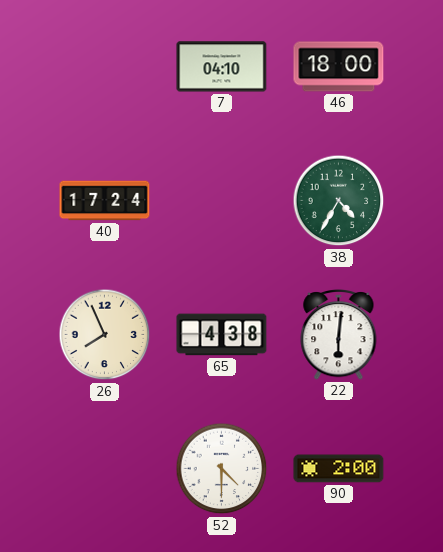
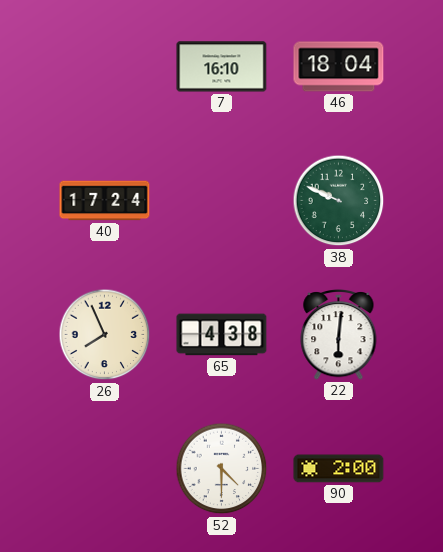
7: 04:10 -> 16:10 (222, 67)
46: 18:00 -> 18:04 (339, 67)
38: 4:35 -> 9:49 (339, 201)
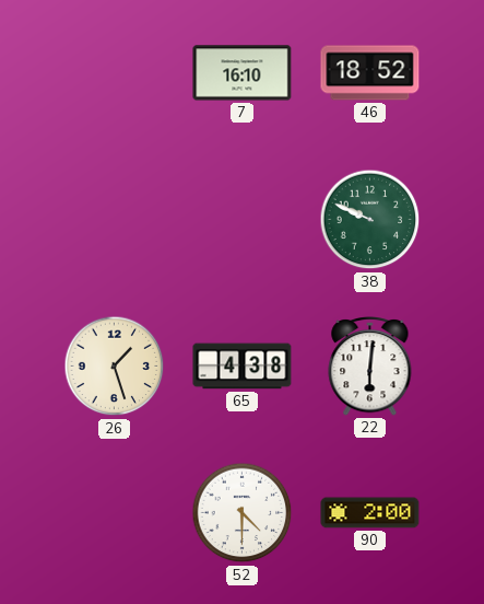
46: 18:04 -> 18:52 (370, 73)
40: 17:24 -> none (105, 201)
26: 7:56 -> 1:27 (115, 367)
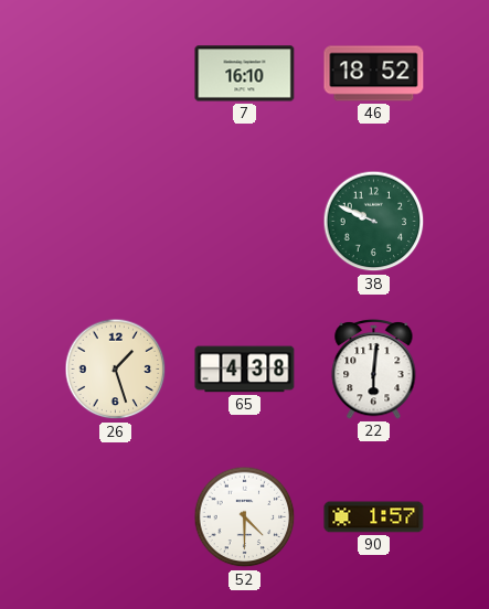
90: 2:00 -> 1:57 (374, 517)
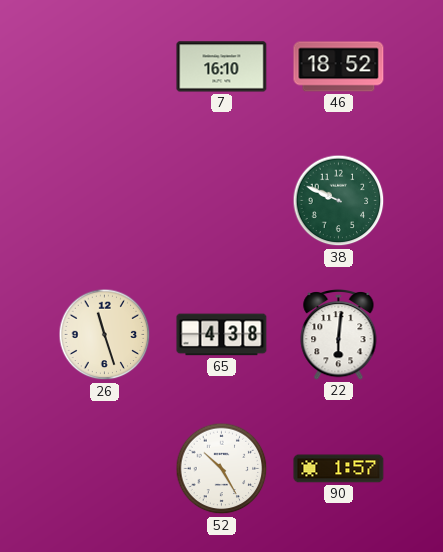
26: 1:27 -> 11:27 (105, 335)
52: 4:30 -> 10:25 (222, 469)
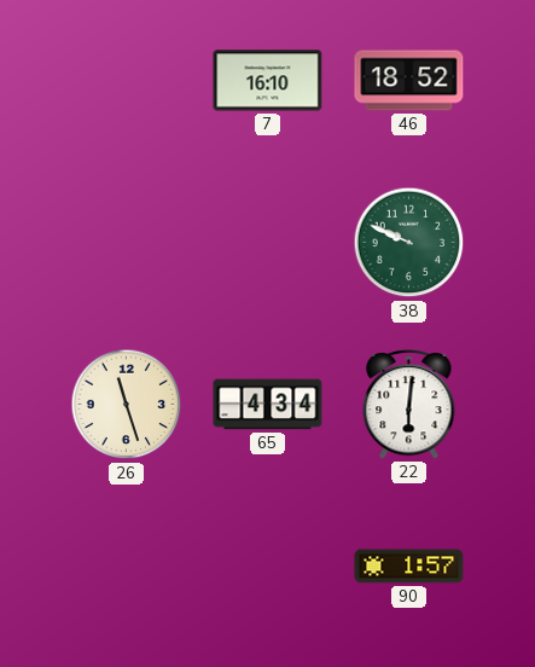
65: 4:38 -> 4:34 (268, 405)
52: 10:25 -> none (222, 469)
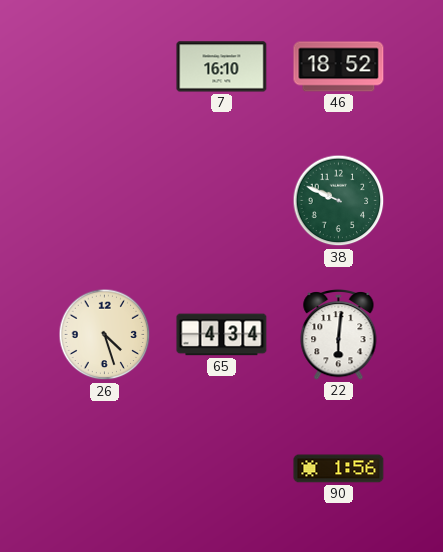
26: 11:27 -> 4:27 (105, 335)
90: 1:57 -> 1:56 (339, 469)
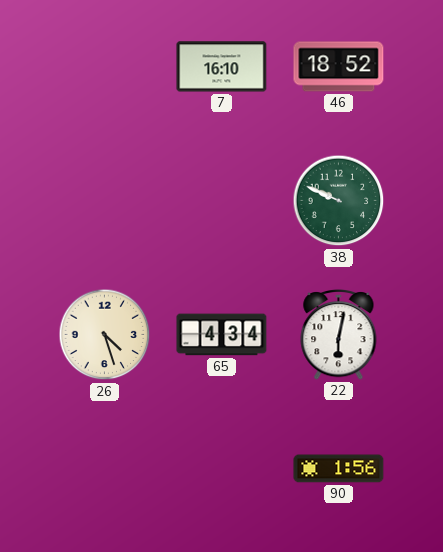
22: 6:01 -> 6:02 (339, 334)
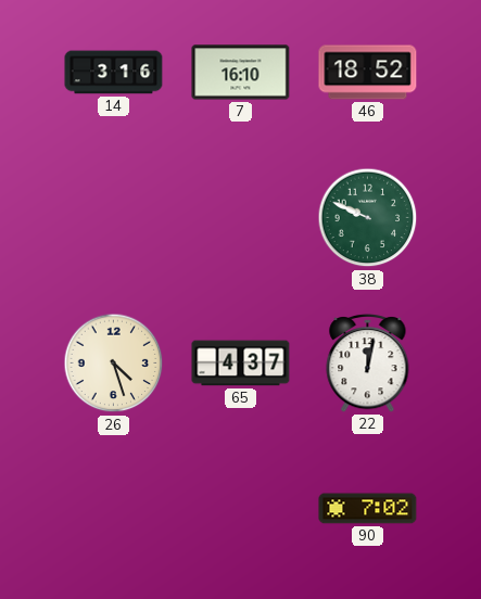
14: none -> 3:16 (114, 73)
65: 4:34 -> 4:37 (241, 364)
22: 6:02 -> 12:02 (368, 362)
90: 1:56 -> 7:02 (368, 509)
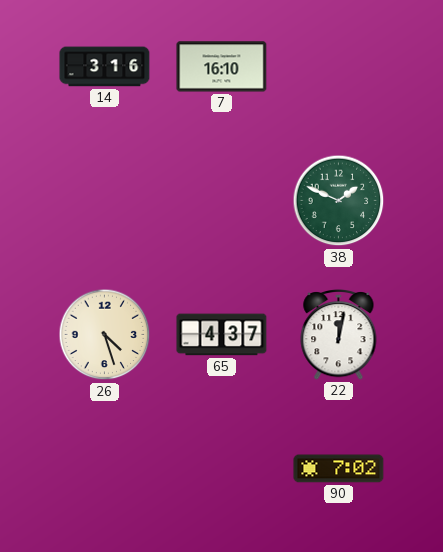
46: 18:52 -> none (368, 73)
38: 9:49 -> 1:49 (339, 201)
